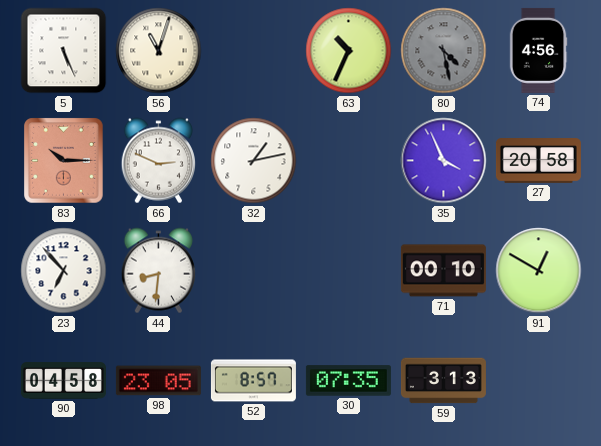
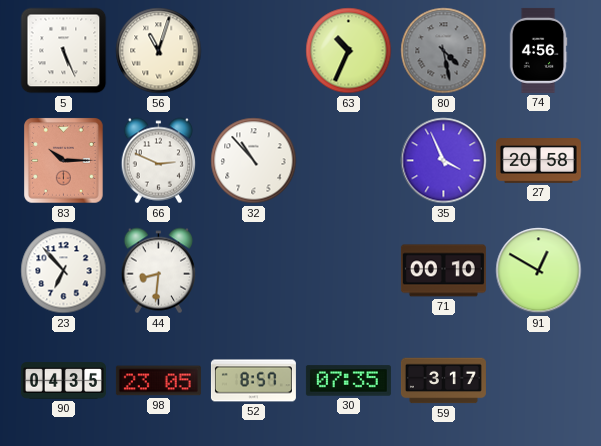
32: 1:13 -> 10:53 (254, 161)
90: 04:58 -> 04:35 (63, 381)
59: 3:13 -> 3:17 (443, 381)
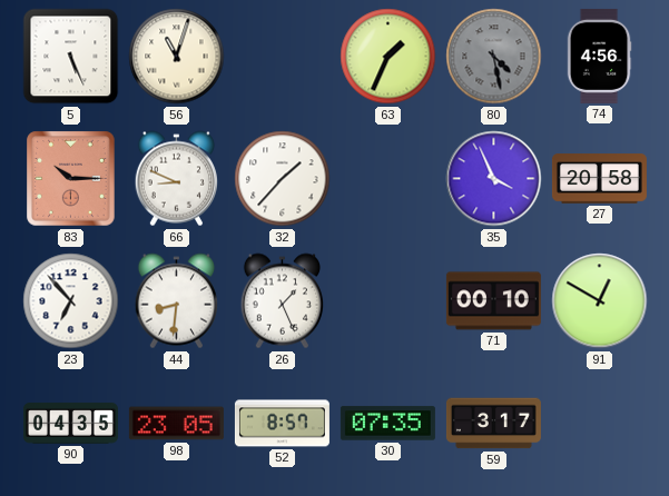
63: 10:34 -> 1:34 (388, 57)
66: 2:49 -> 8:49 (176, 179)
32: 10:53 -> 1:37 (283, 179)
26: none -> 1:26 (282, 301)
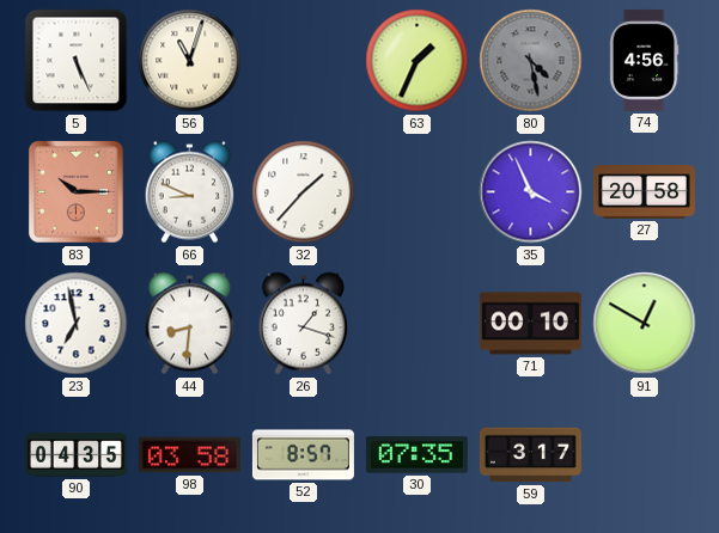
23: 6:53 -> 6:58 (77, 324)
26: 1:26 -> 1:18 (303, 324)
98: 23:05 -> 03:58 (189, 455)
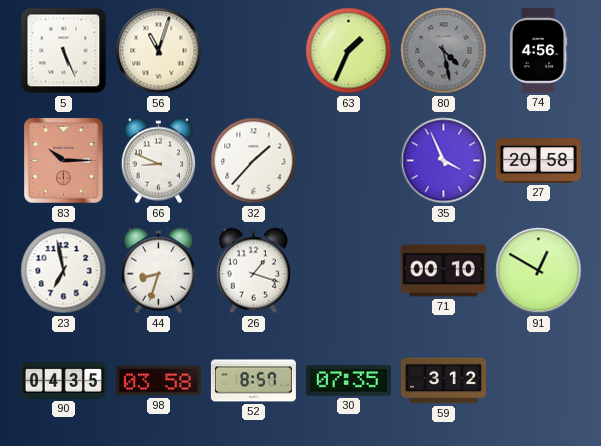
44: 8:31 -> 8:33 (158, 271)
59: 3:17 -> 3:12 (443, 381)
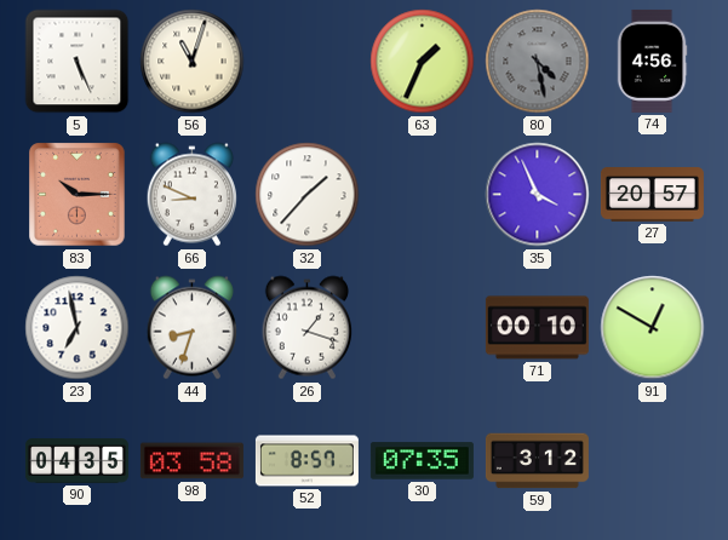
27: 20:58 -> 20:57 (652, 195)
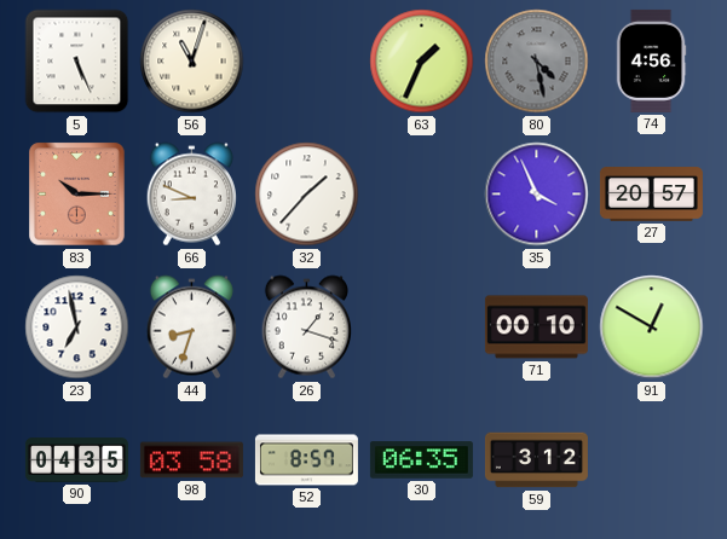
30: 07:35 -> 06:35 (421, 460)
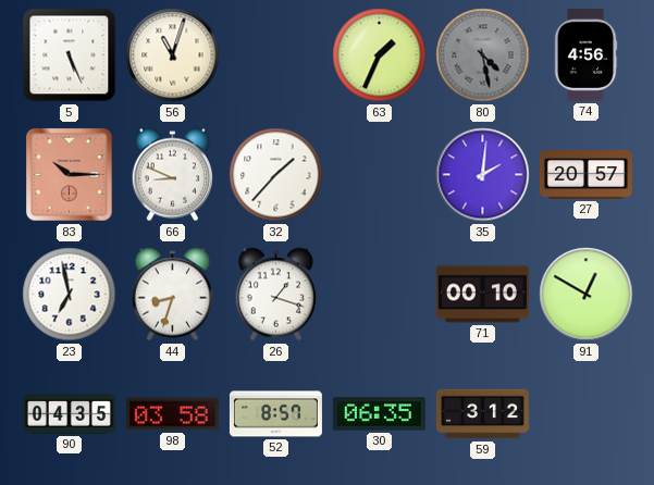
35: 3:56 -> 2:01 (483, 175)
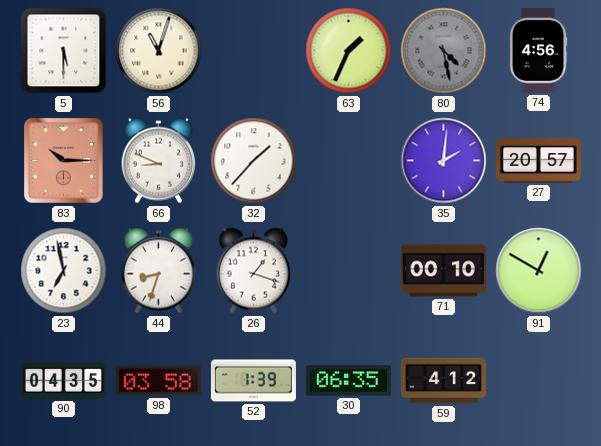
5: 5:26 -> 5:30 (64, 51)
52: 8:57 -> 1:39 (253, 381)
59: 3:12 -> 4:12 (443, 381)
